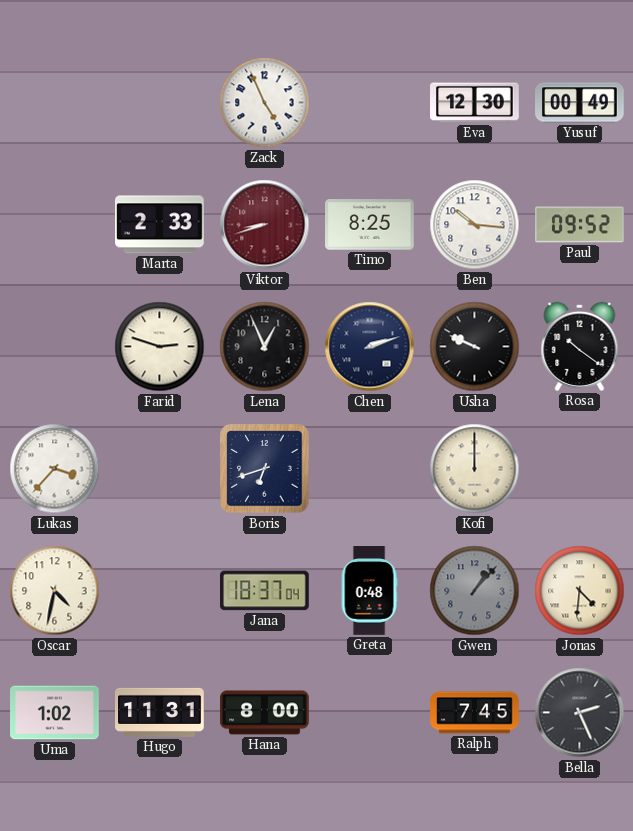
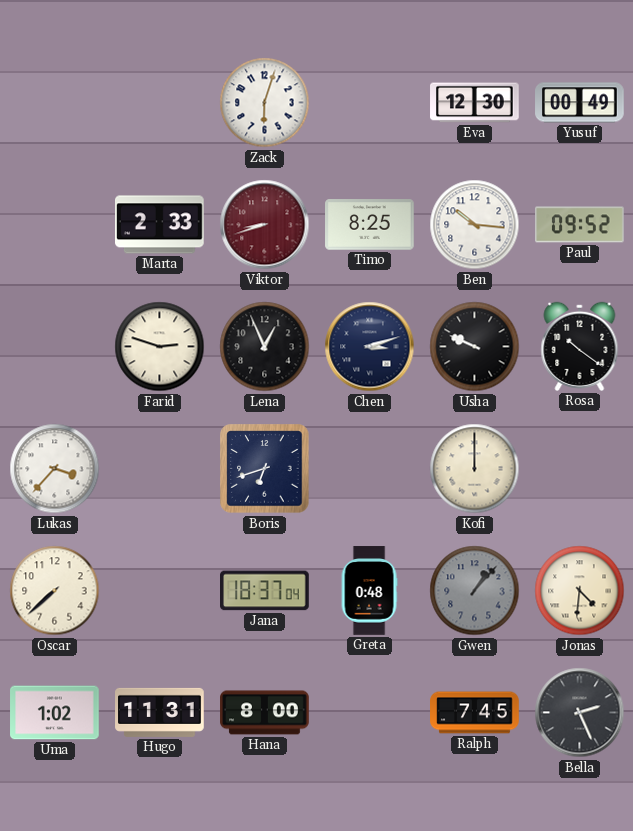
Zack: 4:56 -> 6:03 (265, 103)
Chen: 2:12 -> 3:12 (370, 347)
Oscar: 4:32 -> 7:38 (55, 591)
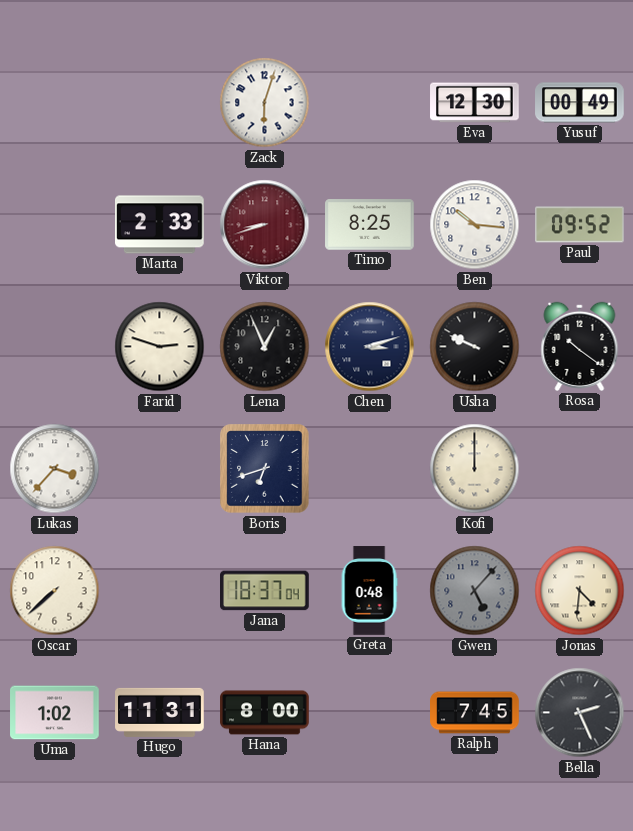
Gwen: 1:07 -> 5:07 (475, 591)
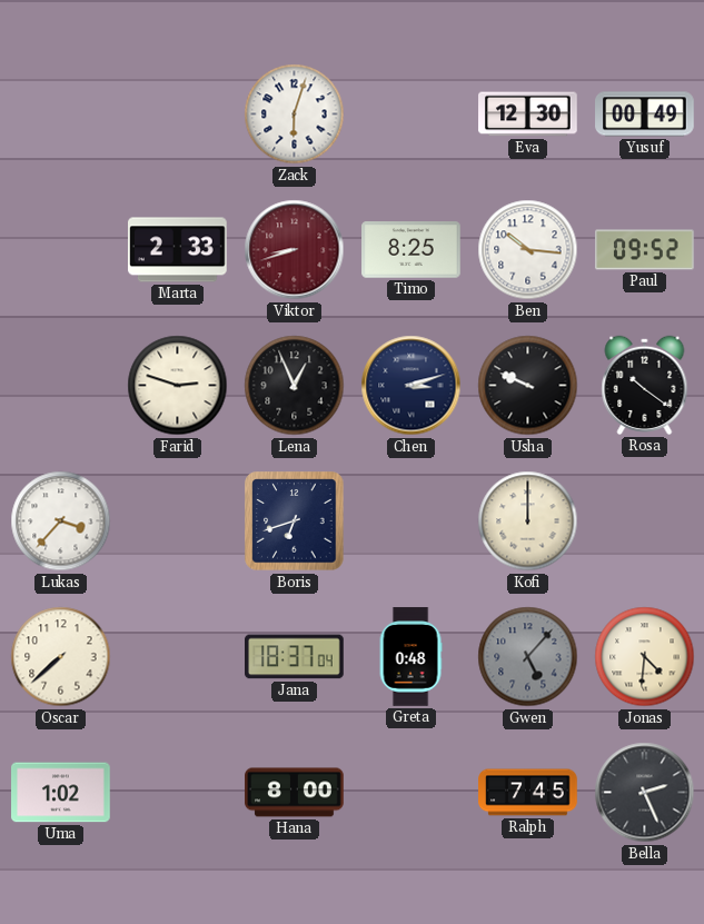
Hugo: 11:31 -> none (160, 712)
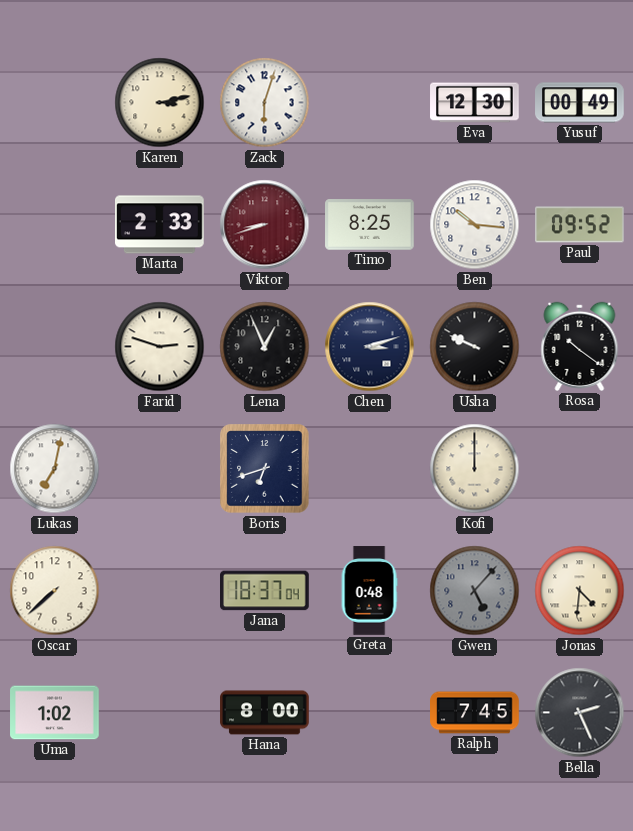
Karen: none -> 3:13 (160, 103)
Lukas: 3:37 -> 7:02 (55, 469)
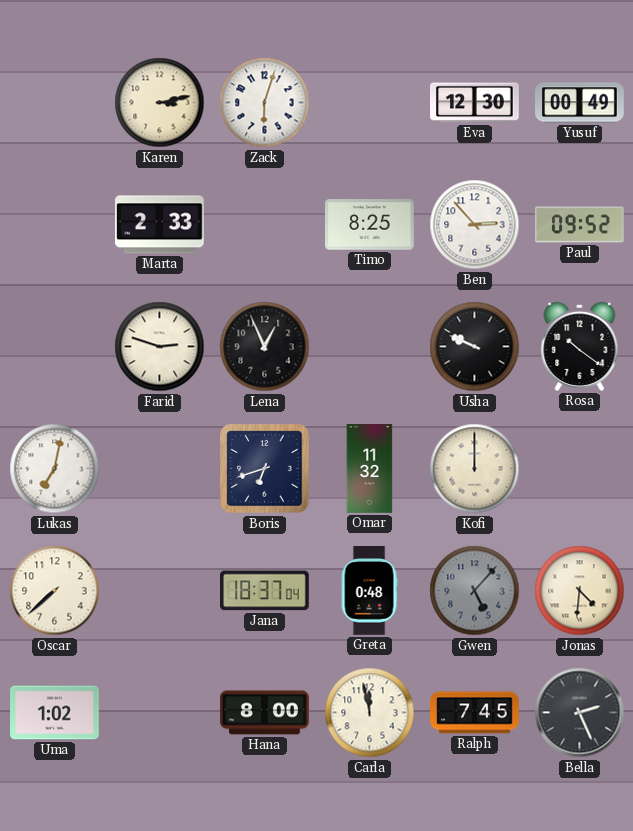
Viktor: 8:42 -> none (265, 225)
Ben: 10:16 -> 2:53 (475, 225)
Chen: 3:12 -> none (370, 347)
Omar: none -> 11:32 (370, 469)
Carla: none -> 11:58 (370, 713)
